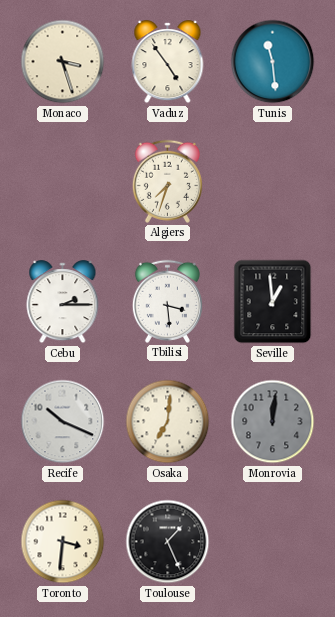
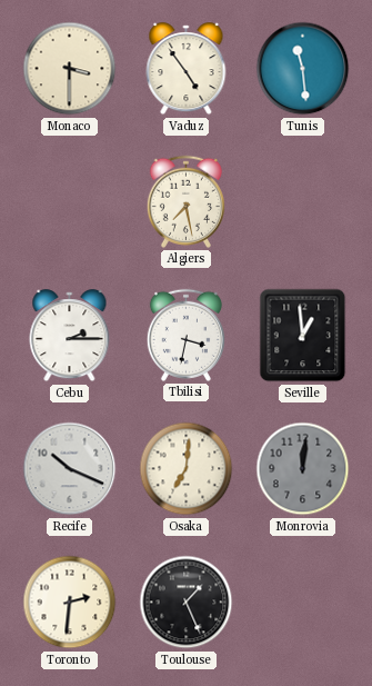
Monaco: 3:27 -> 3:30 (70, 69)
Algiers: 7:33 -> 7:28 (185, 201)
Tbilisi: 3:29 -> 3:32 (185, 335)
Toronto: 3:31 -> 2:31 (70, 603)
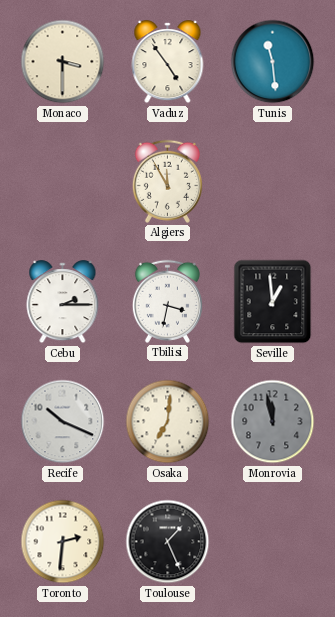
Algiers: 7:28 -> 11:55 (167, 181)
Monrovia: 12:01 -> 11:58 (273, 422)
